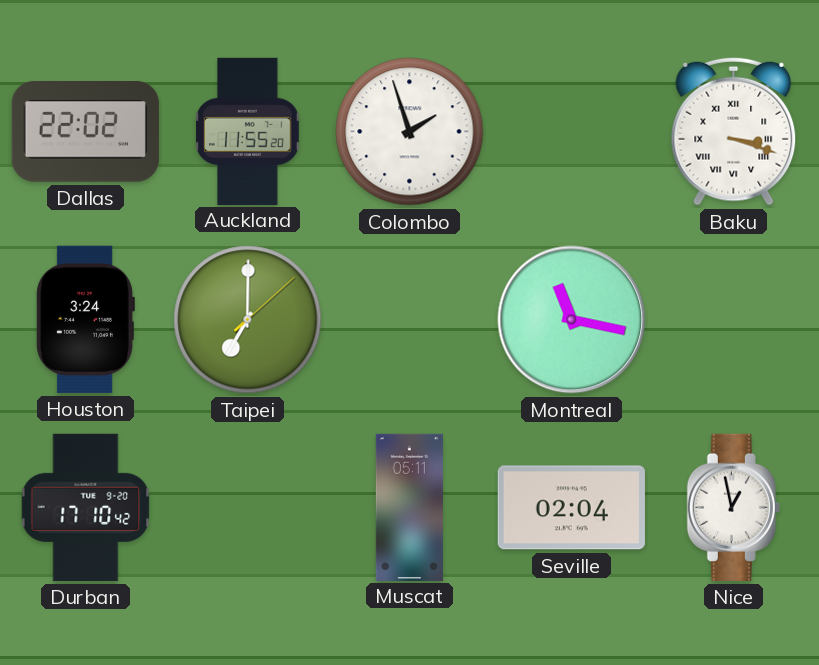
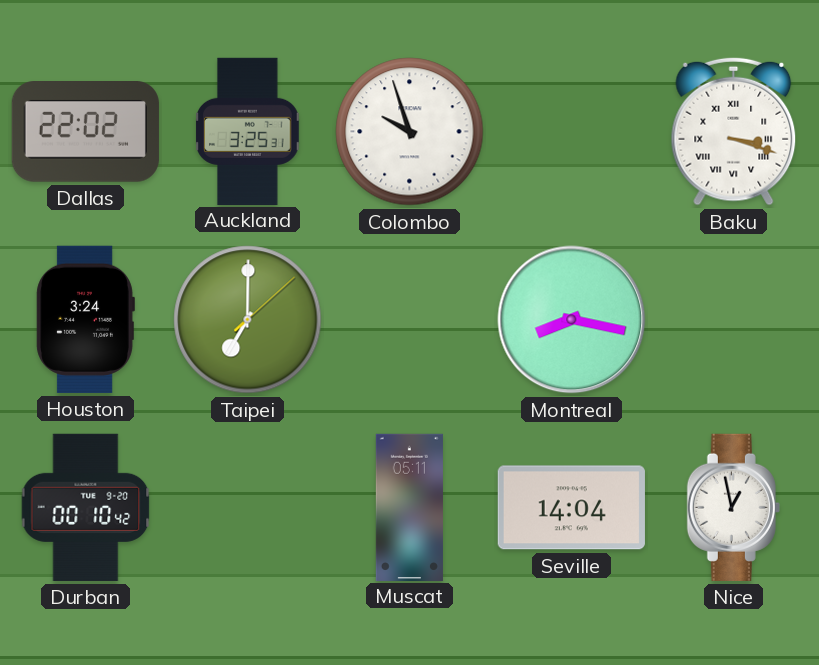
Auckland: 11:55 -> 3:25 (248, 131)
Colombo: 1:57 -> 9:57 (410, 132)
Montreal: 11:17 -> 8:17 (572, 320)
Durban: 17:10 -> 00:10 (86, 507)
Seville: 02:04 -> 14:04 (571, 508)
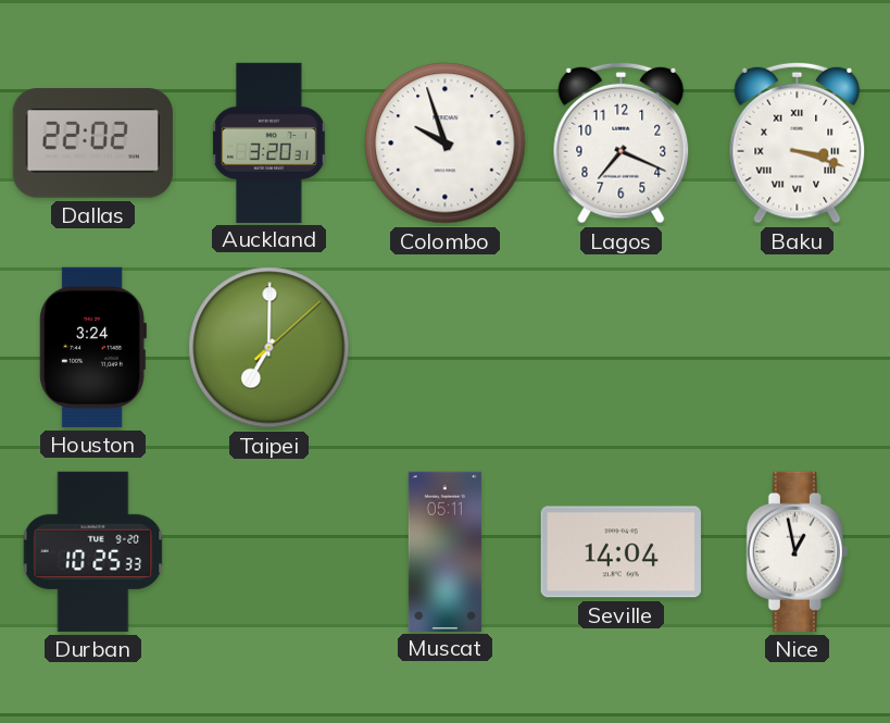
Auckland: 3:25 -> 3:20 (269, 142)
Lagos: none -> 7:19 (622, 142)
Montreal: 8:17 -> none (572, 320)
Durban: 00:10 -> 10:25 (93, 551)
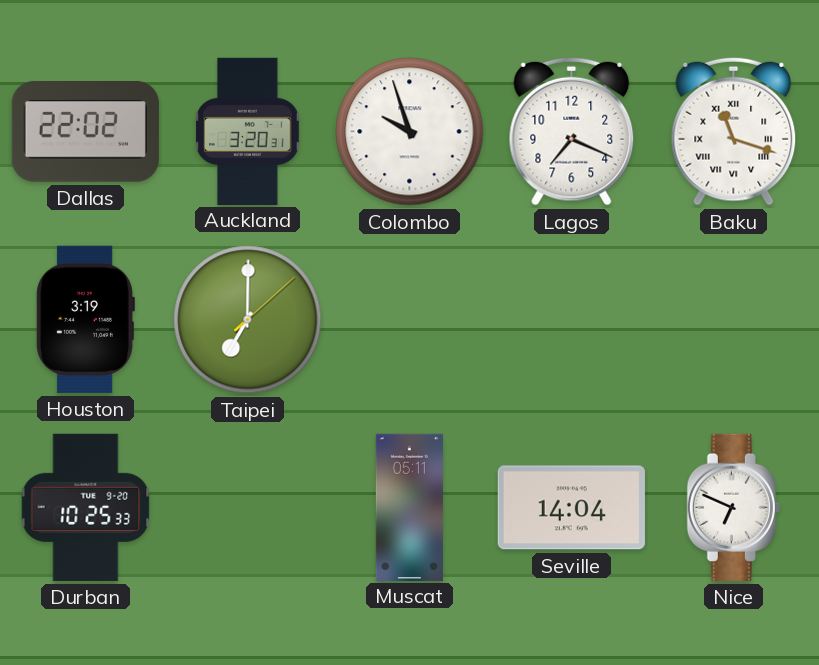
Baku: 3:18 -> 11:18 (734, 131)
Houston: 3:24 -> 3:19 (85, 319)
Nice: 12:58 -> 6:49 (733, 507)
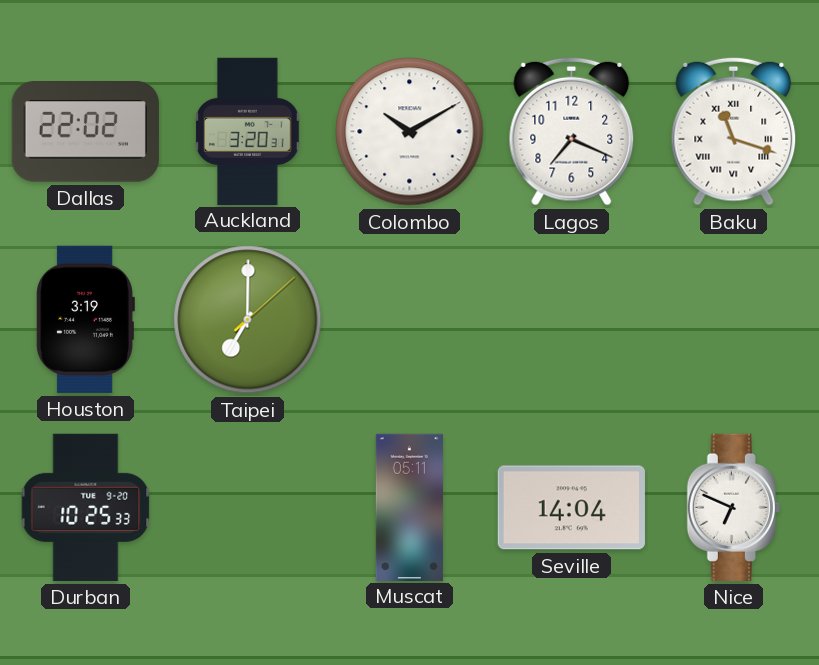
Colombo: 9:57 -> 10:10 (410, 132)
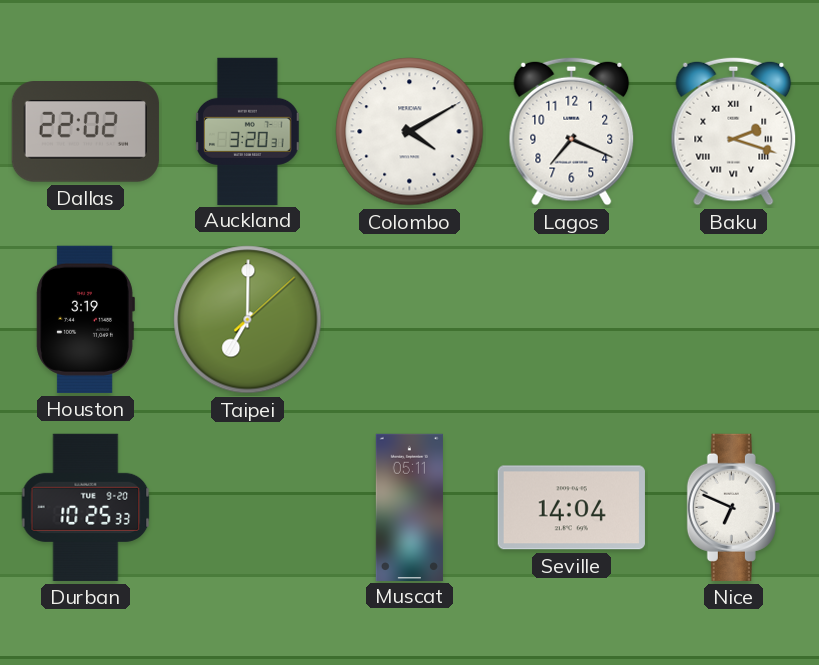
Colombo: 10:10 -> 4:10 (410, 132)
Baku: 11:18 -> 2:18 (734, 131)
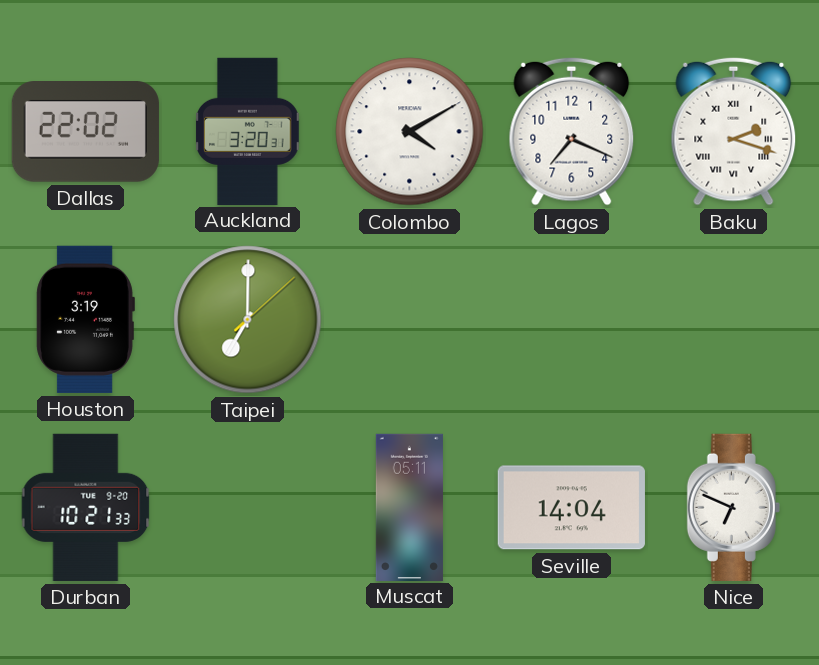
Durban: 10:25 -> 10:21 (86, 507)
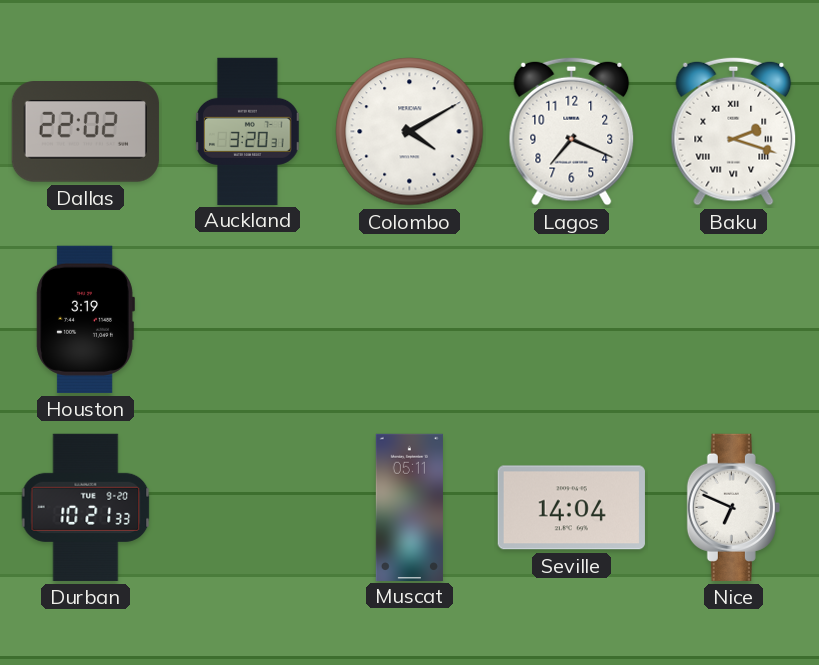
Taipei: 7:00 -> none (248, 320)
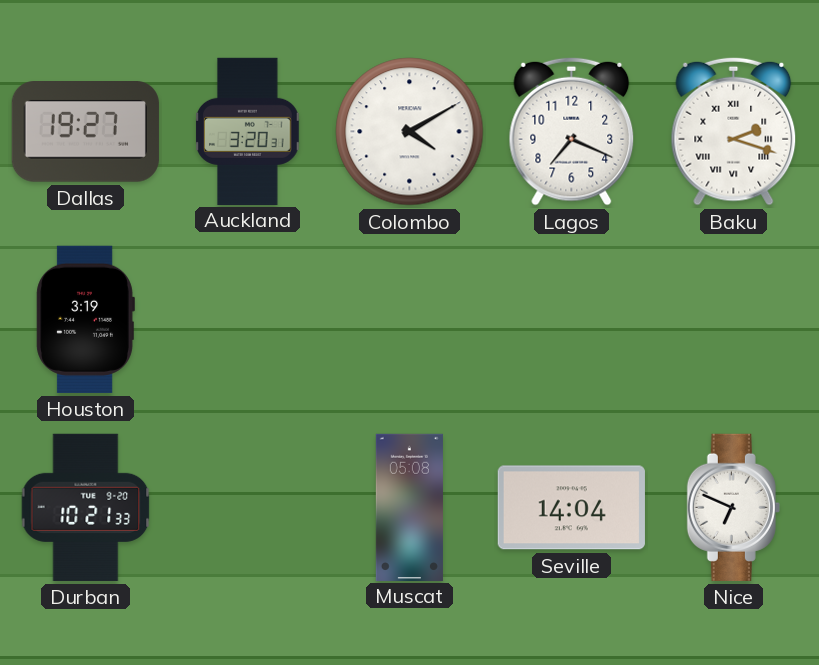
Dallas: 22:02 -> 19:27 (85, 132)
Muscat: 05:11 -> 05:08 (409, 507)
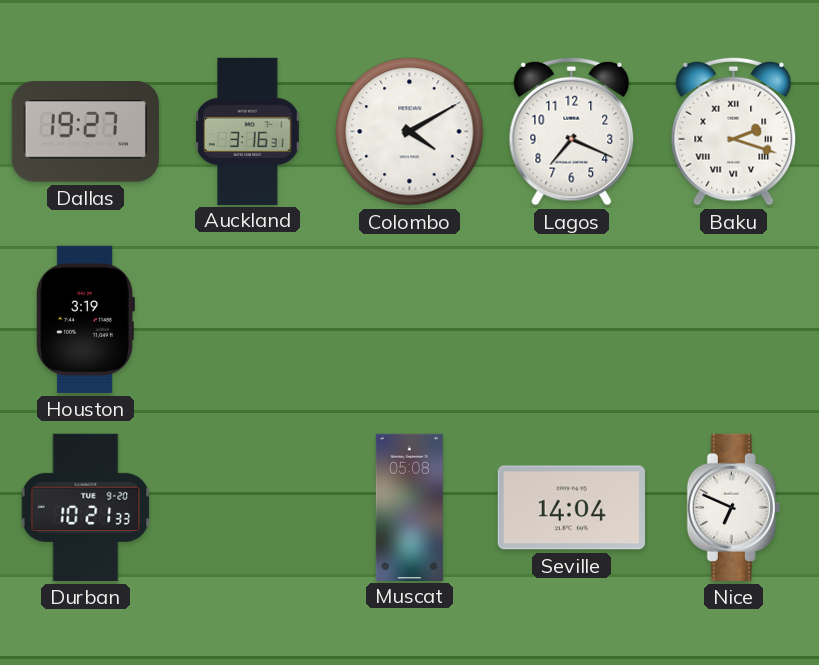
Auckland: 3:20 -> 3:16 (248, 131)
